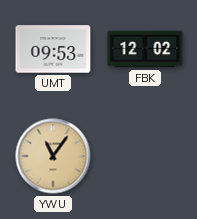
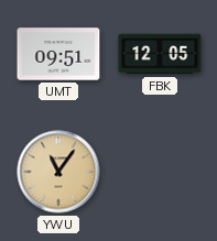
UMT: 09:53 -> 09:51 (58, 54)
FBK: 12:02 -> 12:05 (160, 54)
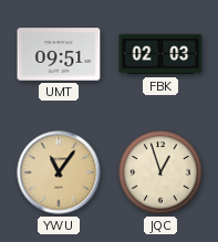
FBK: 12:05 -> 02:03 (160, 54)
JQC: none -> 12:57 (160, 172)
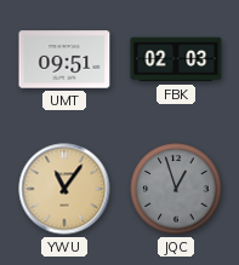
JQC dial: cream -> grey (176, 189)
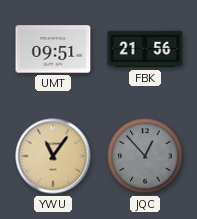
FBK: 02:03 -> 21:56 (145, 49)
JQC: 12:57 -> 12:53 (145, 156)
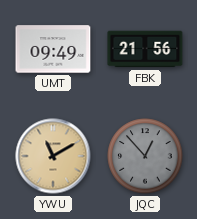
UMT: 09:51 -> 09:49 (53, 49)
YWU: 11:06 -> 11:10 (53, 156)
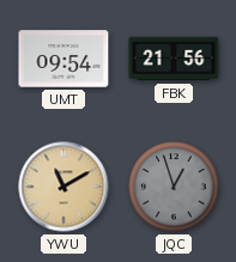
UMT: 09:49 -> 09:54 (63, 59)
JQC: 12:53 -> 12:57 (174, 187)
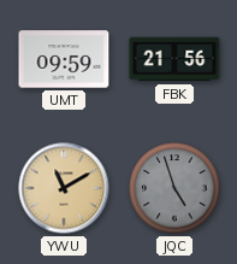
UMT: 09:54 -> 09:59 (64, 59)
JQC: 12:57 -> 4:57 (174, 188)
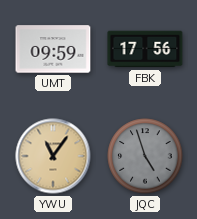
FBK: 21:56 -> 17:56 (145, 49)
YWU: 11:10 -> 11:06 (53, 156)
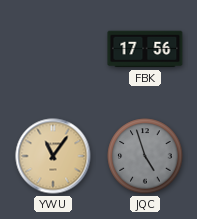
UMT: 09:59 -> none (53, 49)
